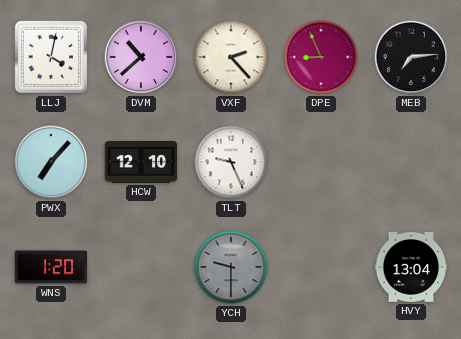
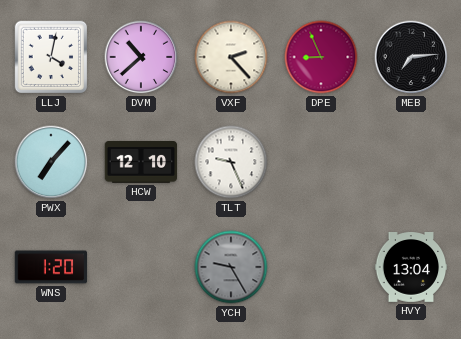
YCH: 9:30 -> 9:25 (231, 267)
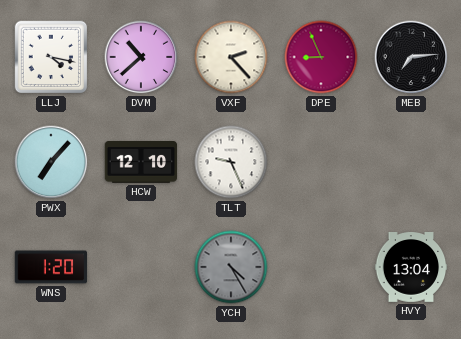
LLJ: 4:02 -> 4:17 (51, 57)
YCH: 9:25 -> 4:25 (231, 267)
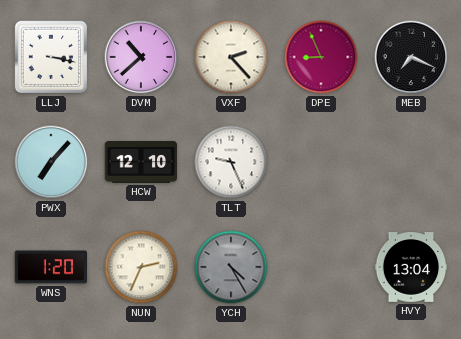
LLJ: 4:17 -> 3:17 (51, 57)
MEB: 7:14 -> 7:19 (411, 57)
NUN: none -> 2:34 (141, 267)
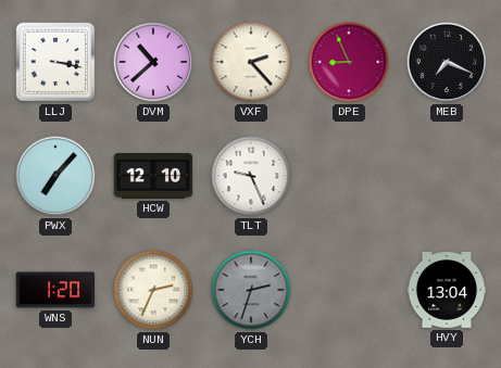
YCH: 4:25 -> 2:33 (251, 290)
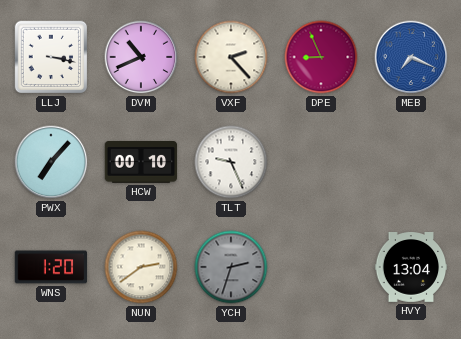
DVM: 10:38 -> 10:41 (141, 57)
MEB dial: black -> blue (411, 57)
HCW: 12:10 -> 00:10 (141, 162)
NUN: 2:34 -> 2:39 (141, 267)
